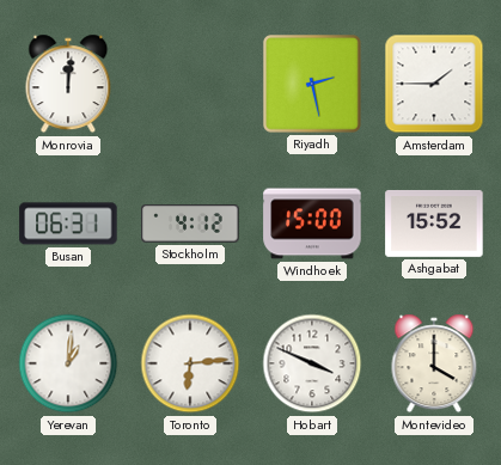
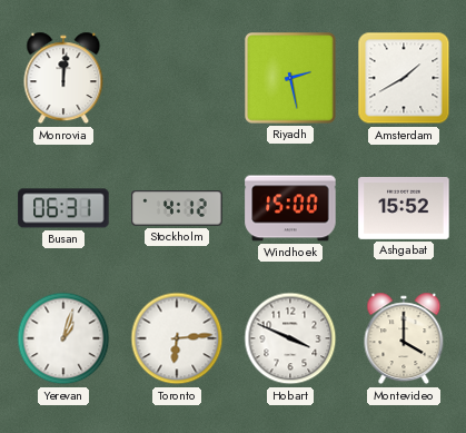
Amsterdam: 1:45 -> 1:40 (404, 78)
Yerevan: 1:01 -> 1:03 (63, 338)
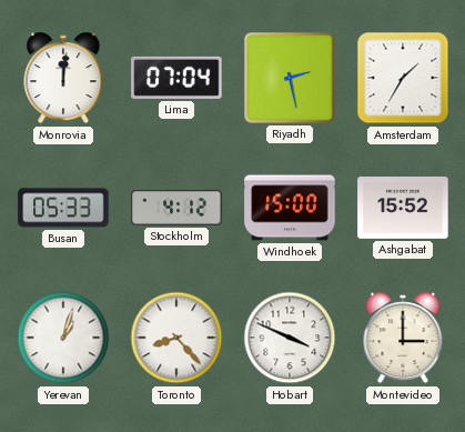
Lima: none -> 07:04 (176, 78)
Amsterdam: 1:40 -> 1:35 (403, 78)
Busan: 06:31 -> 05:33 (63, 208)
Toronto: 6:14 -> 8:23 (176, 338)
Montevideo: 4:00 -> 3:00 (403, 338)
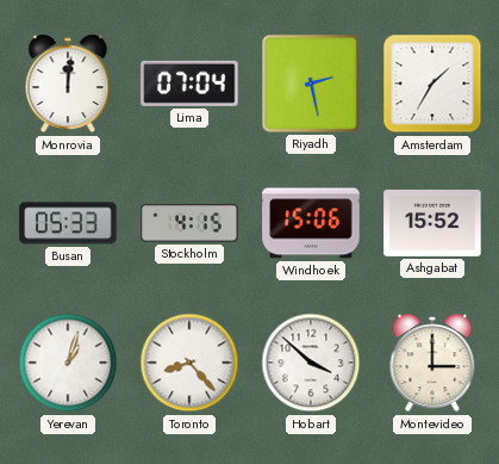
Stockholm: 4:12 -> 4:15 (189, 223)
Windhoek: 15:00 -> 15:06 (311, 223)
Hobart: 3:49 -> 3:52 (311, 363)
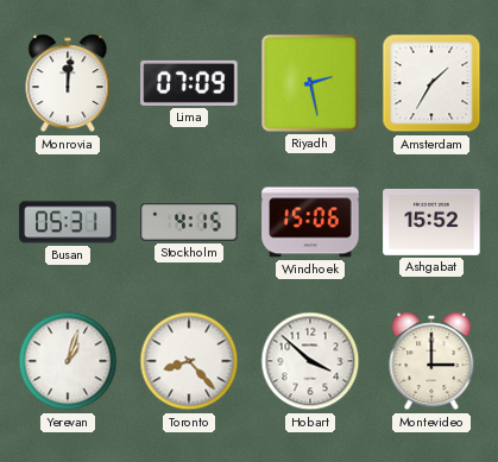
Lima: 07:04 -> 07:09 (189, 83)
Busan: 05:33 -> 05:31 (68, 222)
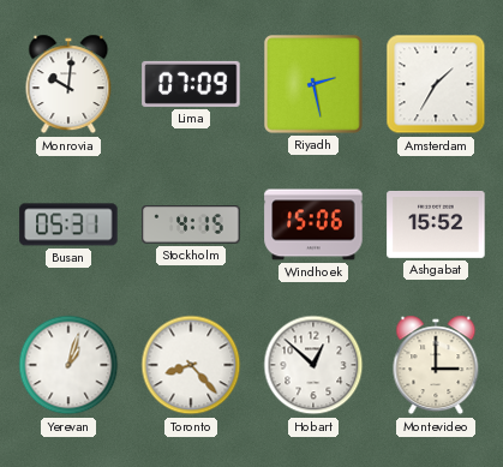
Monrovia: 12:01 -> 10:01 (68, 84)
Hobart: 3:52 -> 12:52 (313, 365)
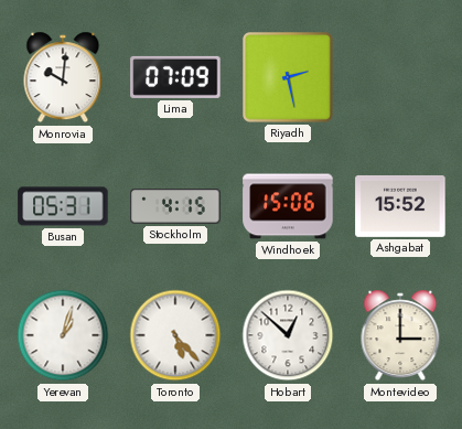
Amsterdam: 1:35 -> none (436, 84)
Toronto: 8:23 -> 5:23 (175, 335)
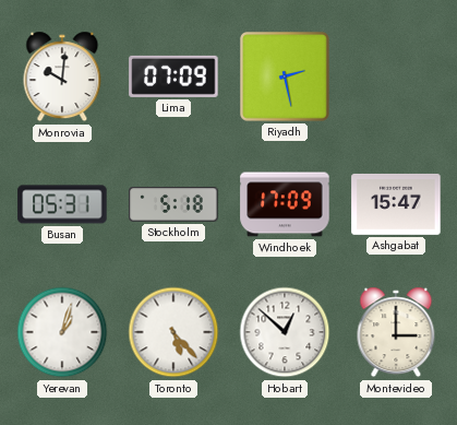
Stockholm: 4:15 -> 5:18 (173, 204)
Windhoek: 15:06 -> 17:09 (285, 204)
Ashgabat: 15:52 -> 15:47 (396, 204)
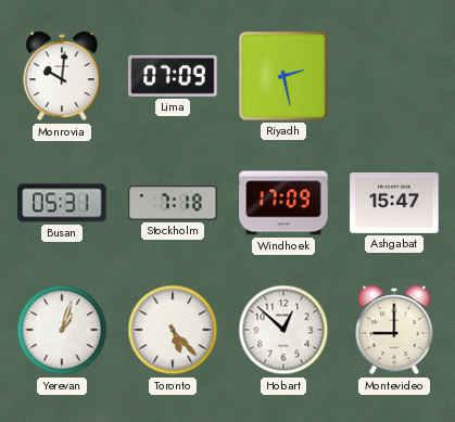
Stockholm: 5:18 -> 7:18 (173, 203)
Montevideo: 3:00 -> 9:00 (394, 330)
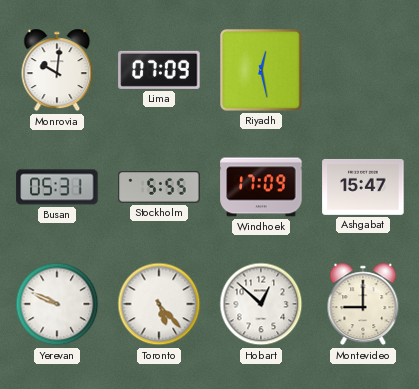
Riyadh: 2:28 -> 12:28 (262, 71)
Stockholm: 7:18 -> 5:55 (159, 187)
Yerevan: 1:03 -> 9:49 (57, 304)
